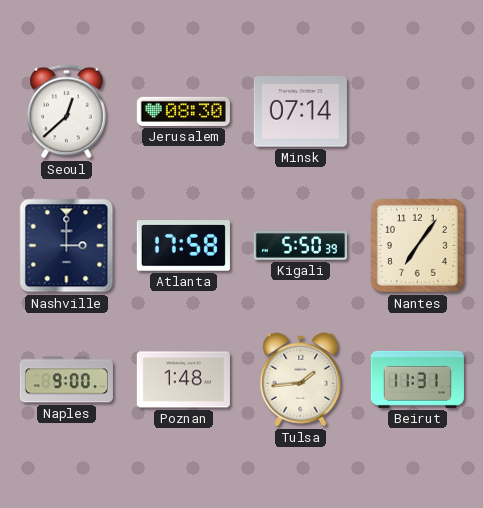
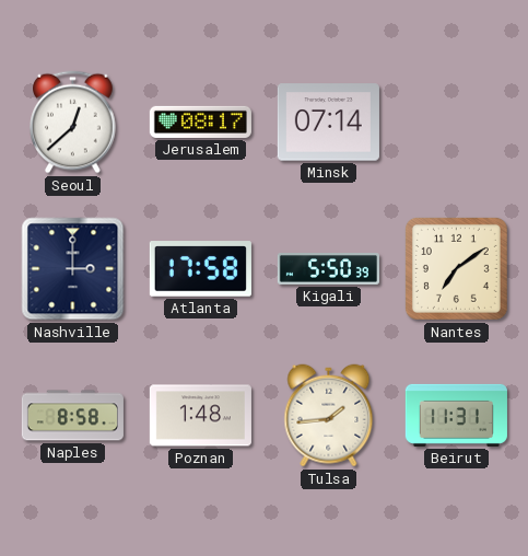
Jerusalem: 08:30 -> 08:17 (200, 121)
Nantes: 7:06 -> 7:09 (456, 268)
Naples: 9:00 -> 8:58 (72, 416)
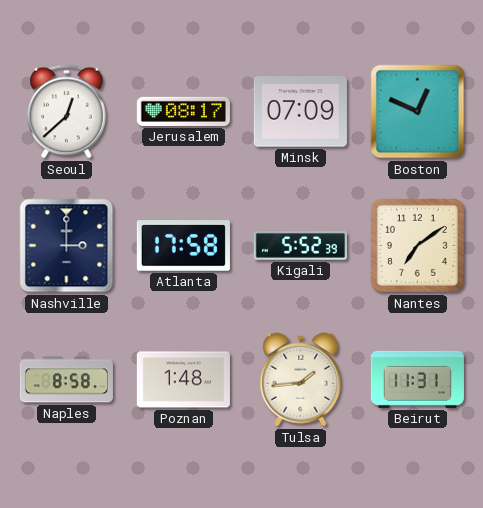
Minsk: 07:14 -> 07:09 (300, 112)
Boston: none -> 12:49 (418, 112)
Kigali: 5:50 -> 5:52 (300, 246)
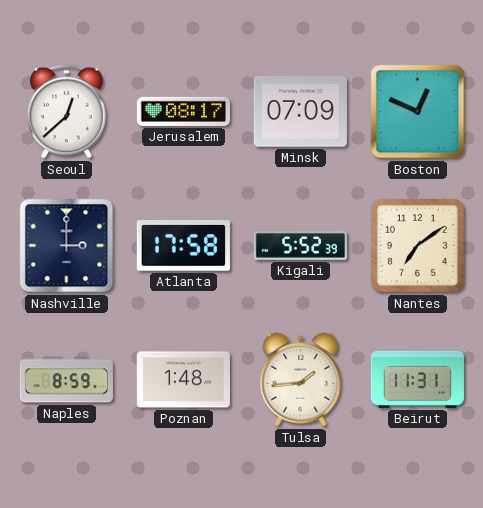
Naples: 8:58 -> 8:59 (66, 380)
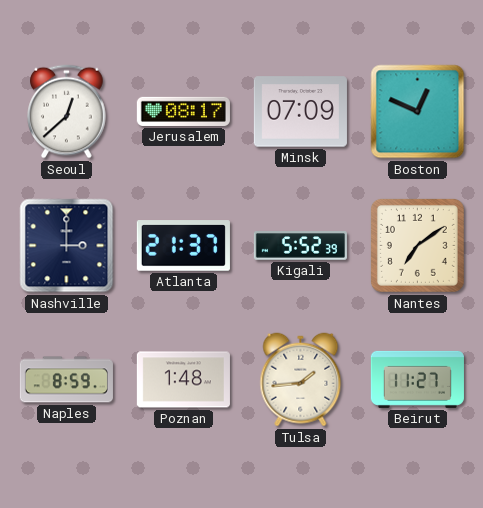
Atlanta: 17:58 -> 21:37 (183, 246)
Beirut: 11:31 -> 11:27 (417, 379)
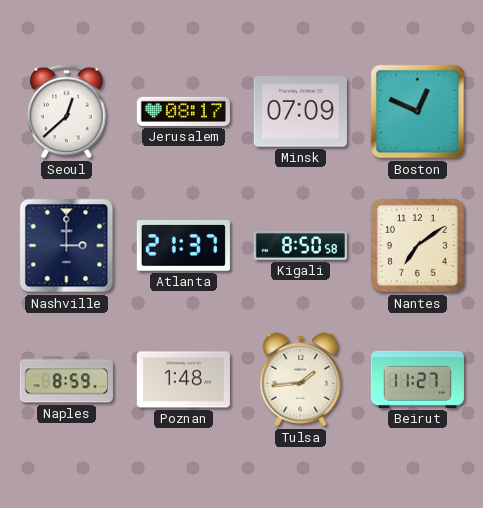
Kigali: 5:52 -> 8:50 (300, 246)
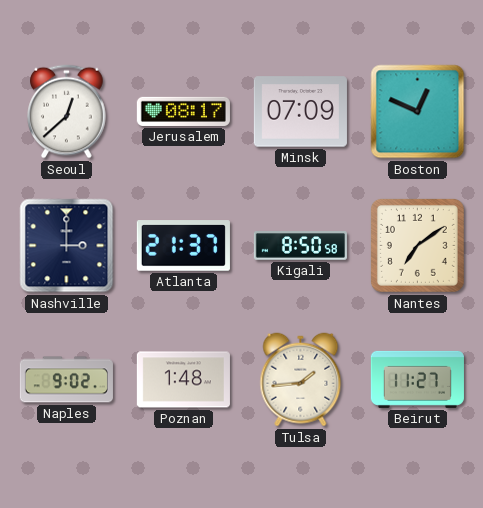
Naples: 8:59 -> 9:02 (66, 380)
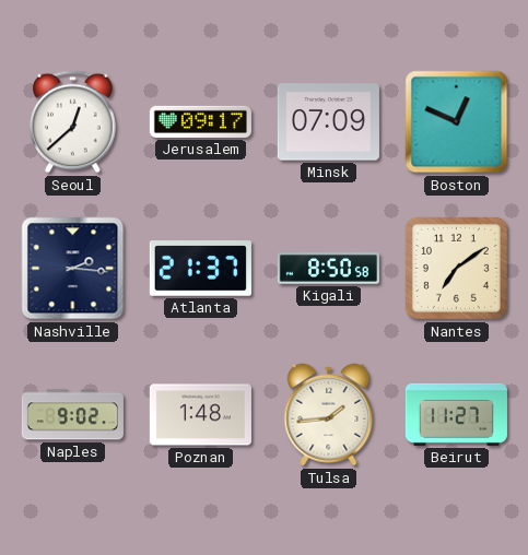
Jerusalem: 08:17 -> 09:17 (200, 121)
Nashville: 3:00 -> 2:16 (73, 269)
